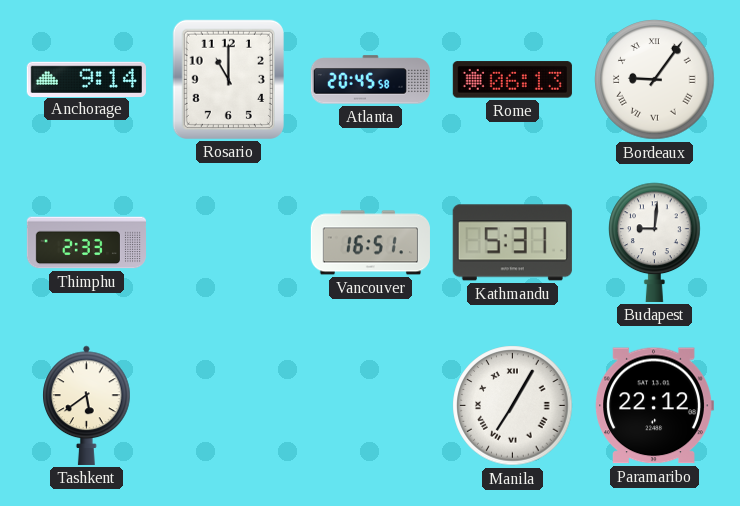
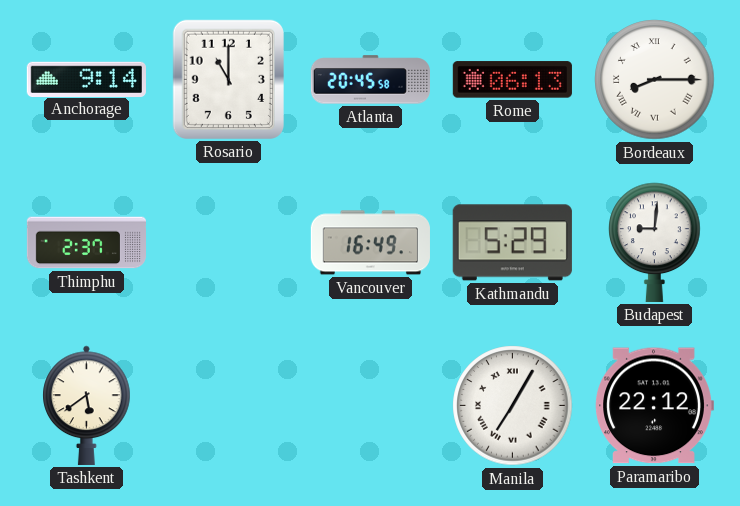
Bordeaux: 9:06 -> 8:15 (655, 80)
Thimphu: 2:33 -> 2:37 (86, 243)
Vancouver: 16:51 -> 16:49 (370, 243)
Kathmandu: 5:31 -> 5:29 (512, 243)
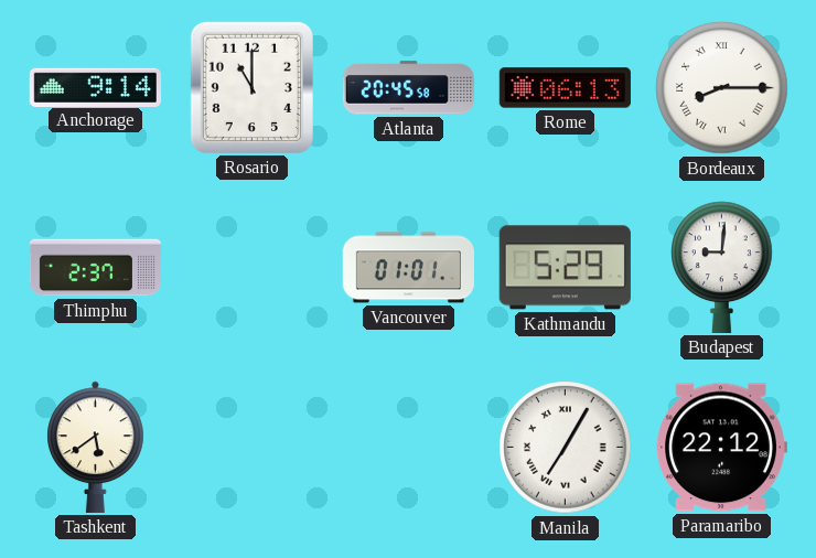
Vancouver: 16:49 -> 01:01 (408, 268)
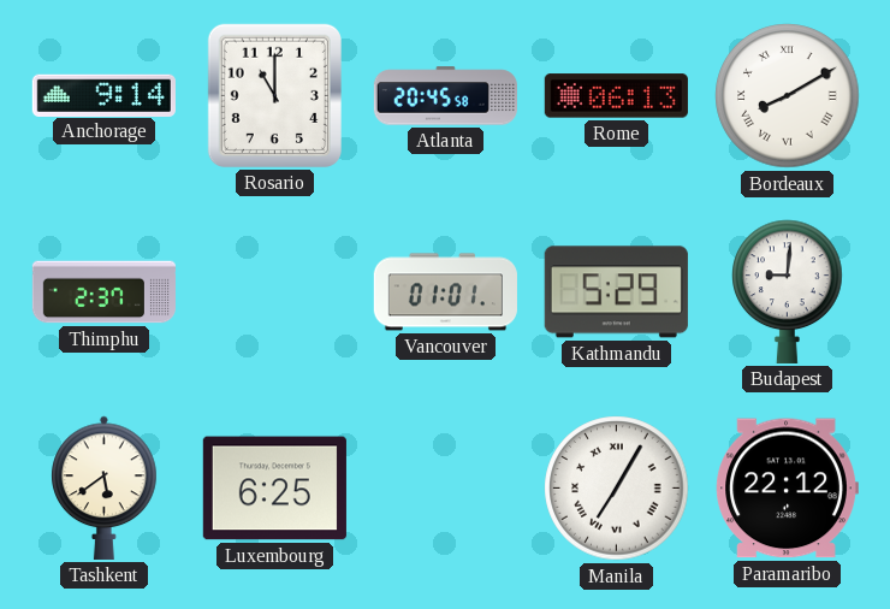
Bordeaux: 8:15 -> 8:10 (788, 96)
Luxembourg: none -> 6:25 (274, 489)
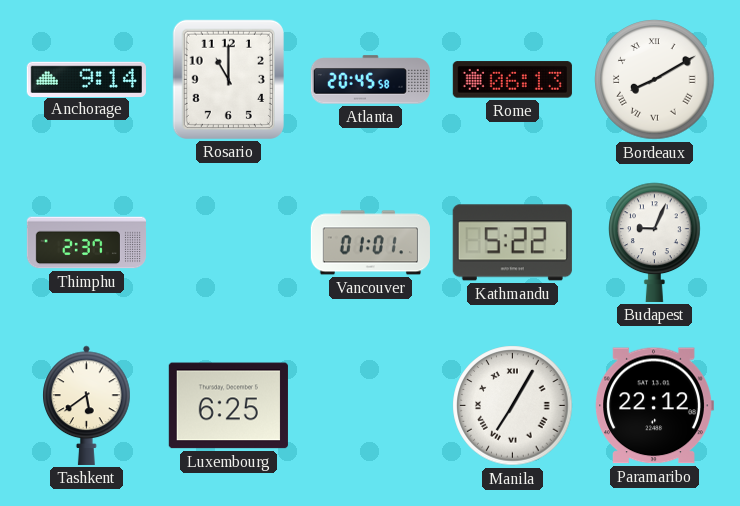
Kathmandu: 5:29 -> 5:22 (512, 243)
Budapest: 9:01 -> 9:04 (655, 242)
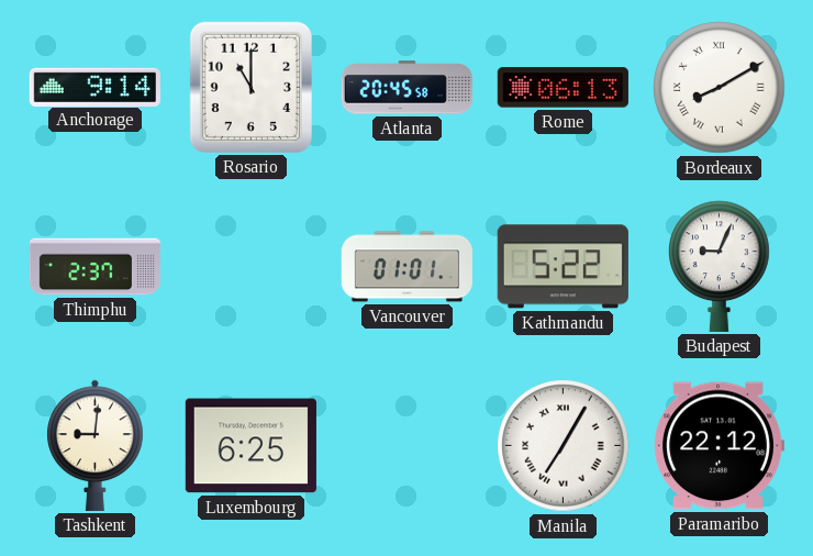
Tashkent: 5:39 -> 9:01 (96, 445)
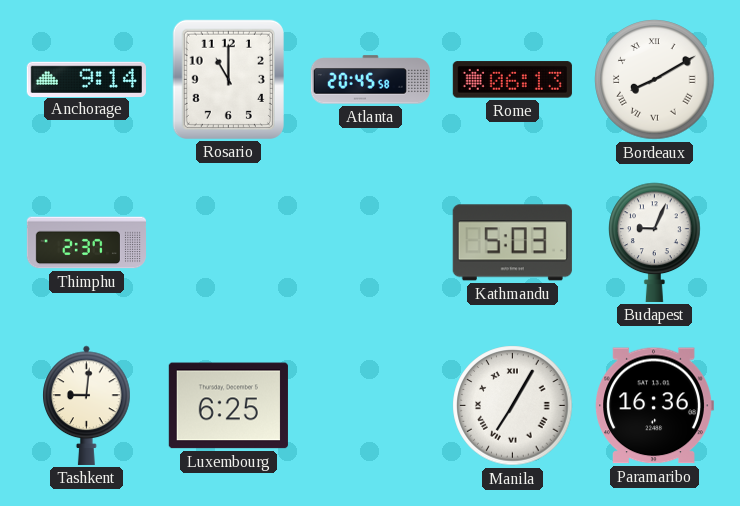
Vancouver: 01:01 -> none (406, 267)
Kathmandu: 5:22 -> 5:03 (512, 243)
Paramaribo: 22:12 -> 16:36 (654, 406)
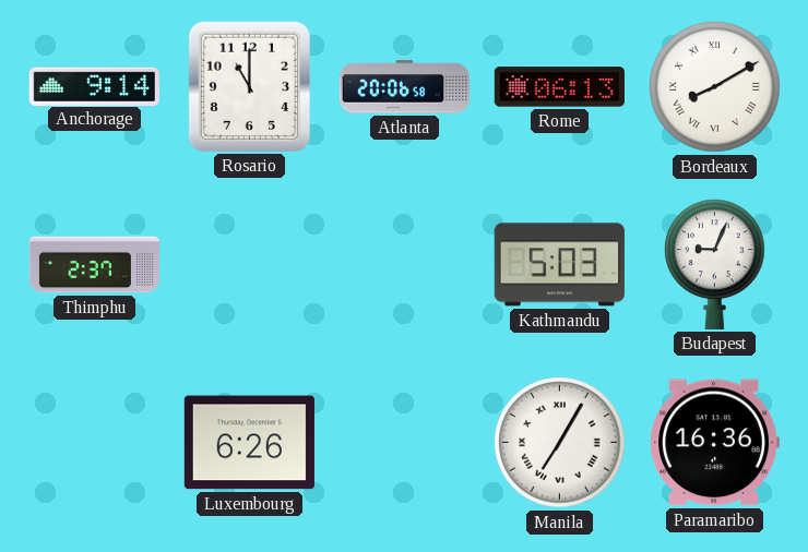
Atlanta: 20:45 -> 20:06 (404, 87)
Tashkent: 9:01 -> none (87, 405)
Luxembourg: 6:25 -> 6:26 (249, 443)
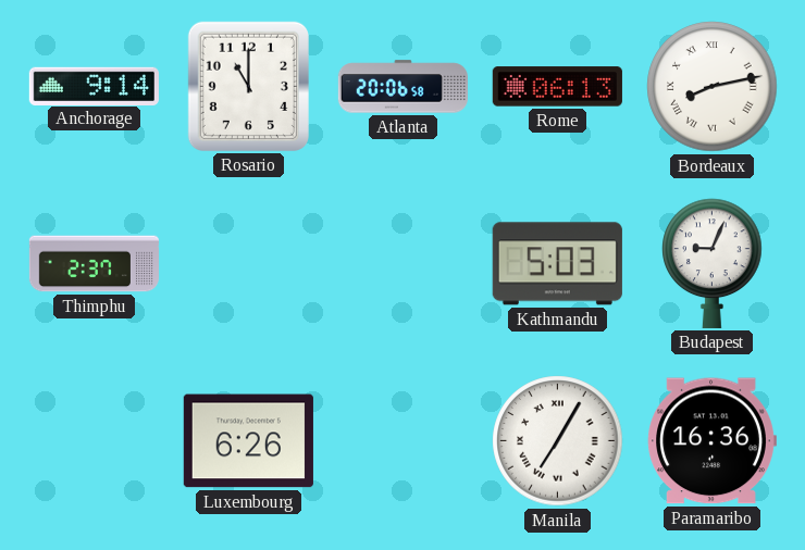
Bordeaux: 8:10 -> 8:13 (713, 87)
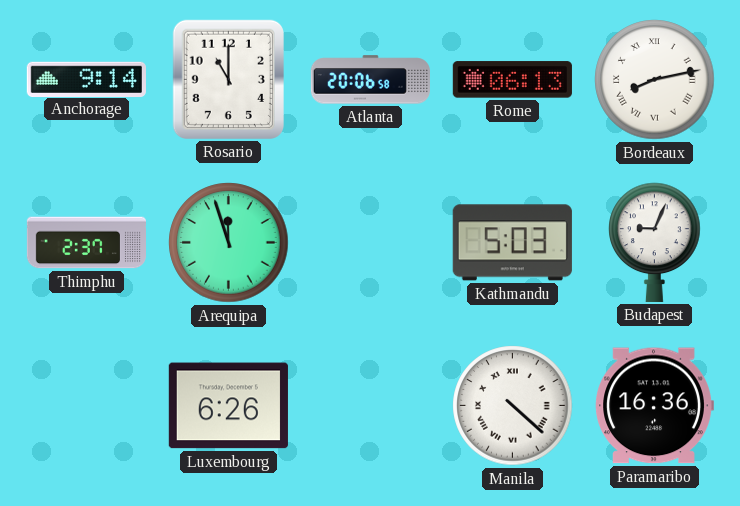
Arequipa: none -> 11:57 (229, 243)
Manila: 7:05 -> 4:22 (513, 406)
